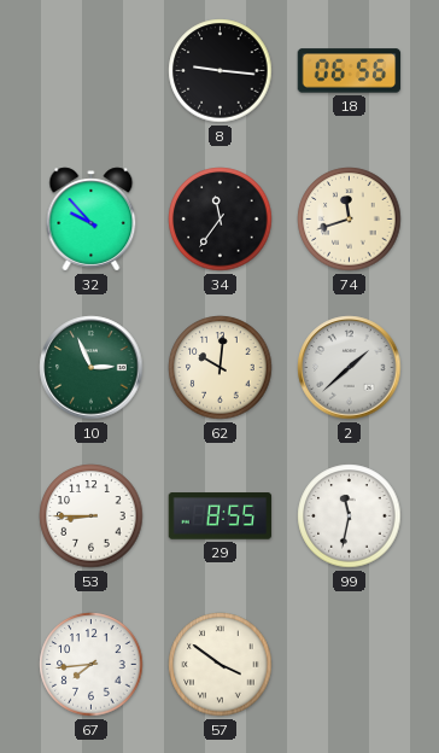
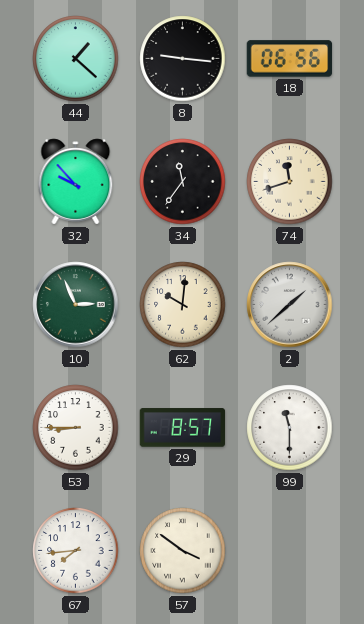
44: none -> 1:22 (76, 59)
29: 8:55 -> 8:57 (183, 428)
99: 11:32 -> 11:30 (290, 428)
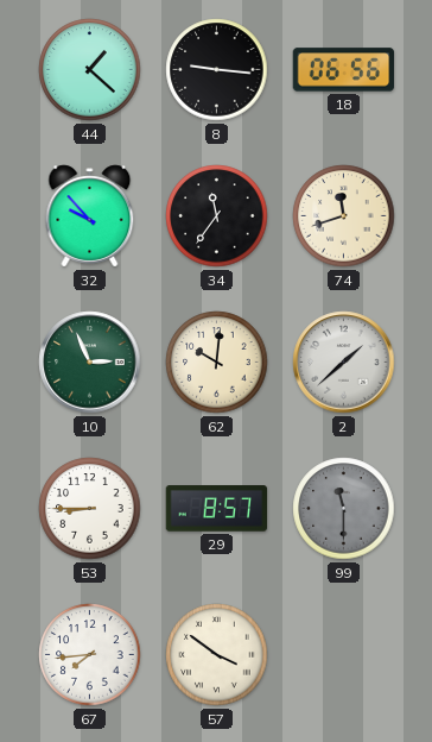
99 dial: white -> grey (344, 509)
